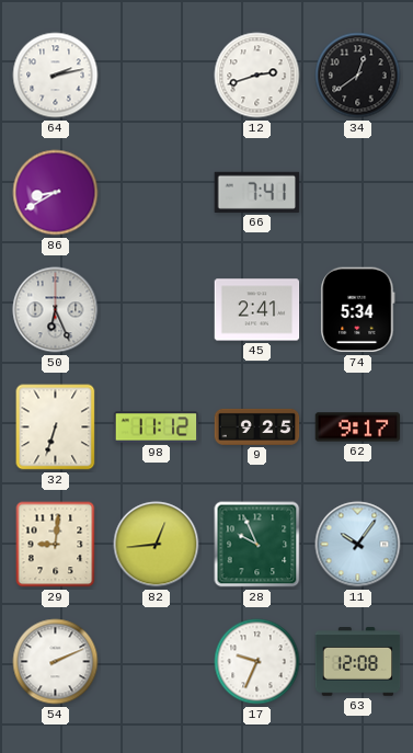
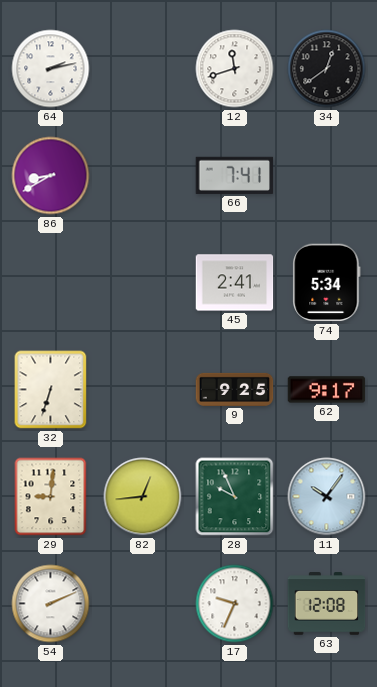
12: 2:42 -> 11:42 (235, 69)
50: 6:26 -> none (56, 310)
98: 11:12 -> none (157, 427)
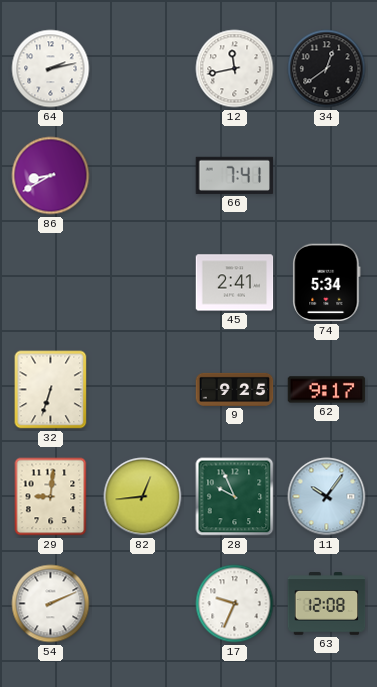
12: 11:42 -> 11:43 (235, 69)
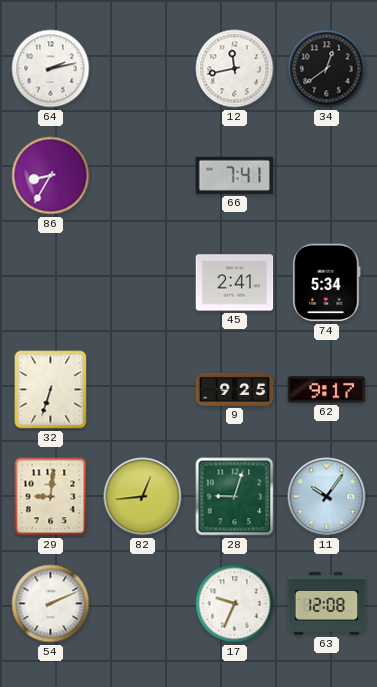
86: 8:40 -> 8:35 (51, 176)
28: 9:56 -> 9:03 (235, 497)
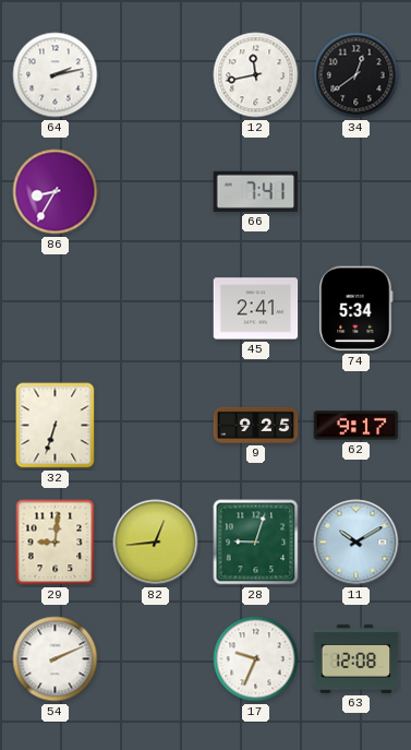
11: 10:06 -> 10:10 (356, 543)
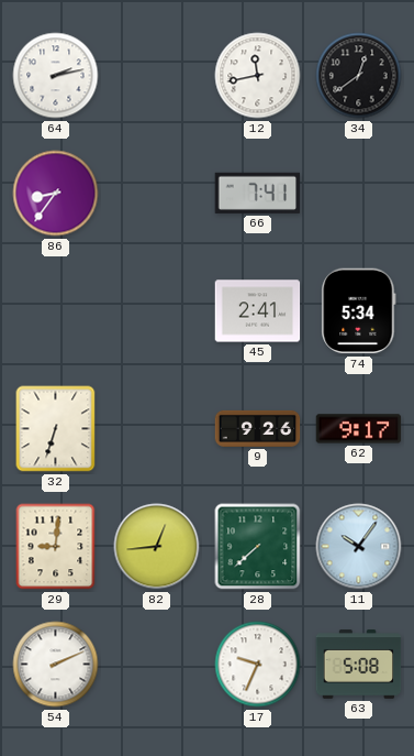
86: 8:35 -> 8:36 (56, 194)
9: 9:25 -> 9:26 (258, 428)
28: 9:03 -> 7:38 (258, 547)
11: 10:10 -> 10:06 (359, 547)
63: 12:08 -> 5:08 (359, 665)
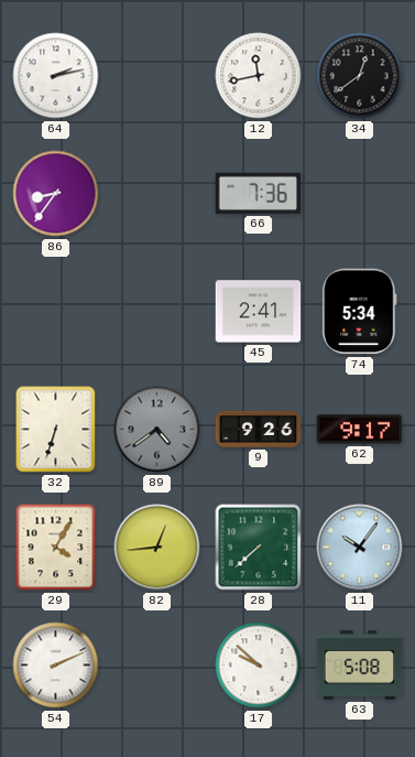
66: 7:41 -> 7:36 (259, 193)
89: none -> 4:39 (157, 430)
29: 9:01 -> 4:05 (56, 548)
17: 9:34 -> 9:52 (259, 666)
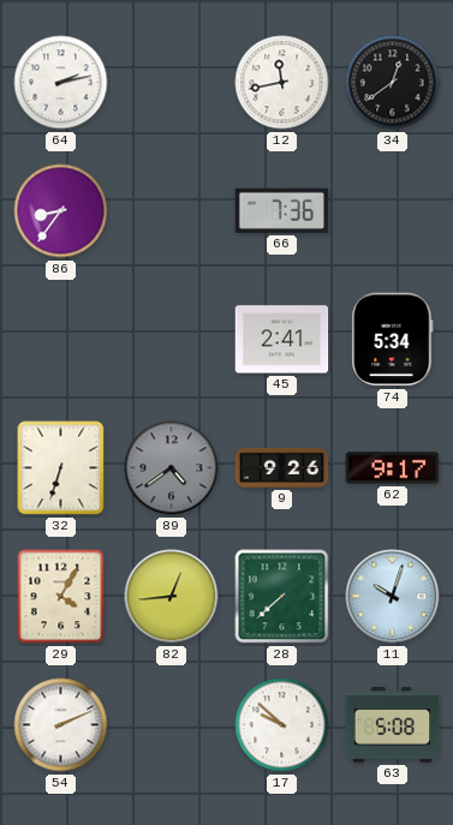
11: 10:06 -> 10:03 (393, 597)
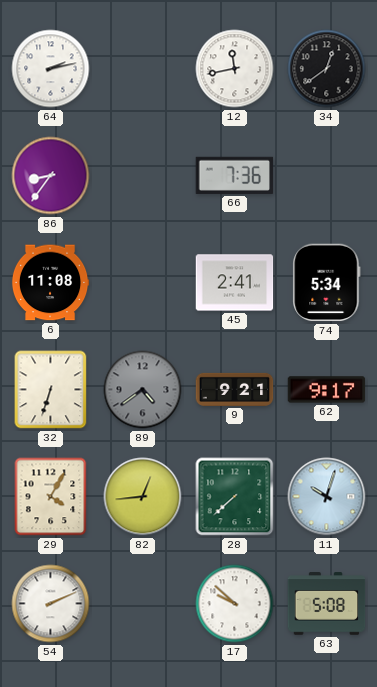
6: none -> 11:08 (50, 283)
9: 9:26 -> 9:21 (235, 389)
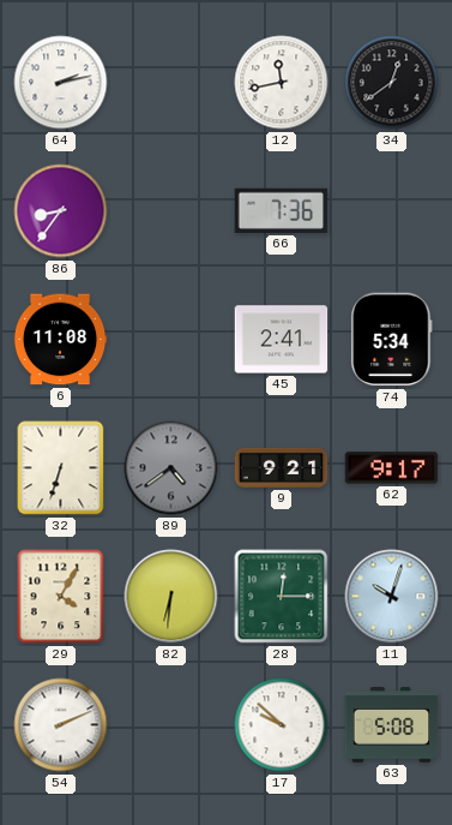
82: 12:44 -> 6:31 (171, 597)
28: 7:38 -> 12:15 (282, 597)
